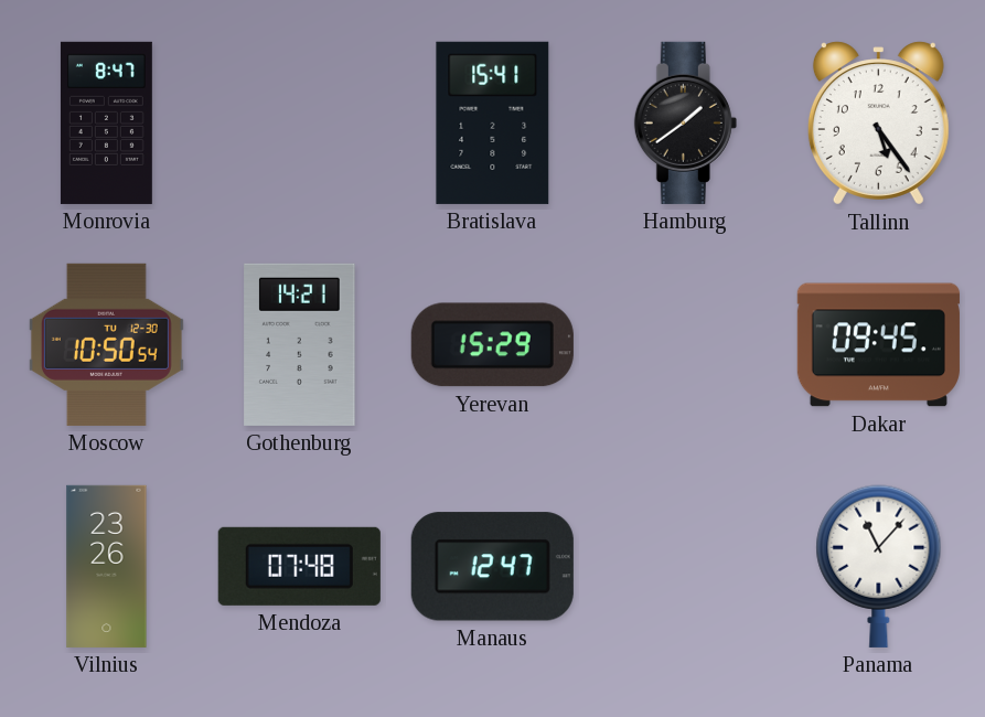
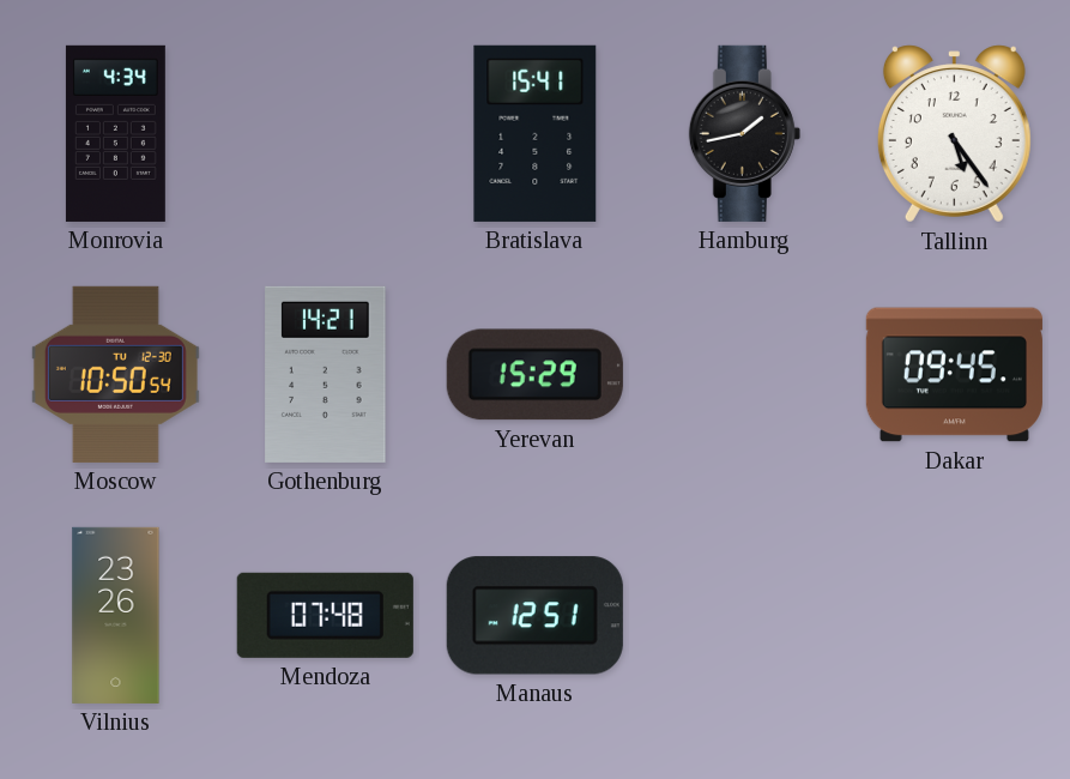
Monrovia: 8:47 -> 4:34 (115, 133)
Hamburg: 1:39 -> 1:43 (744, 133)
Manaus: 12:47 -> 12:51 (534, 616)
Panama: 11:07 -> none (879, 566)
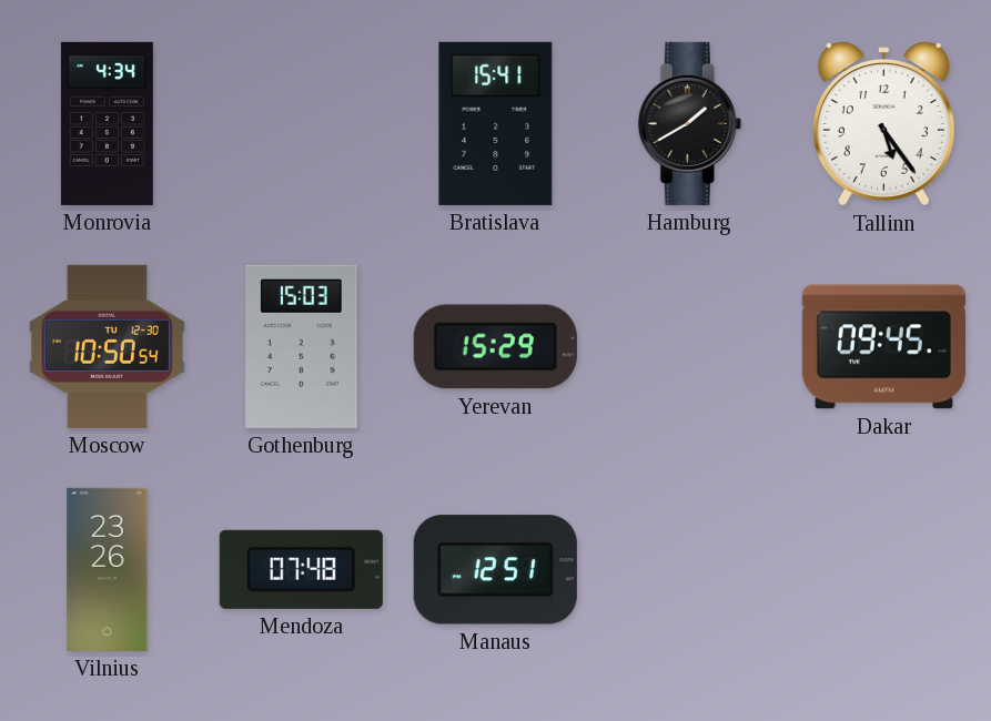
Hamburg: 1:43 -> 1:40 (689, 123)
Gothenburg: 14:21 -> 15:03 (302, 346)
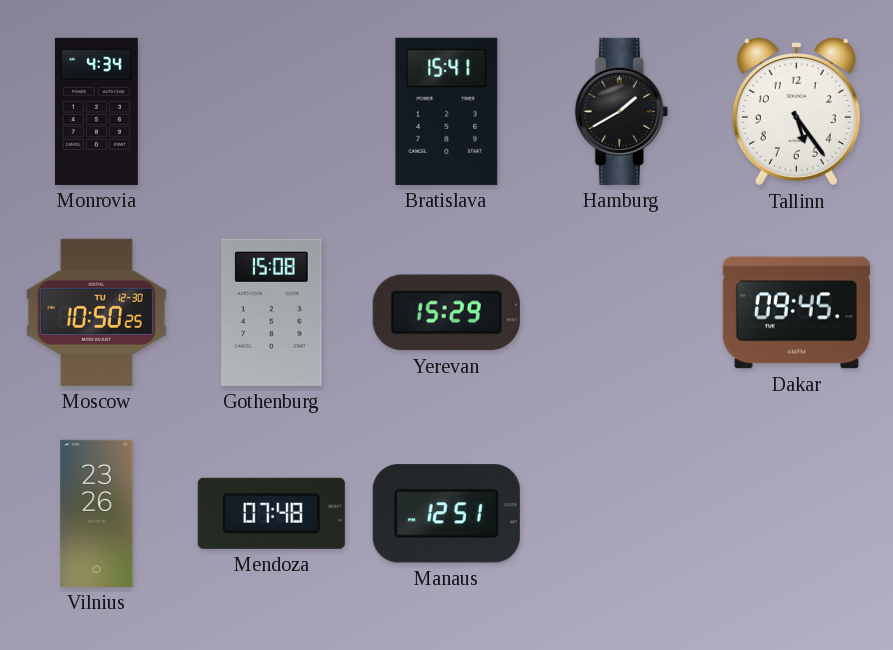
Moscow: 10:50:54 -> 10:50:25 (96, 312)
Gothenburg: 15:03 -> 15:08 (272, 312)
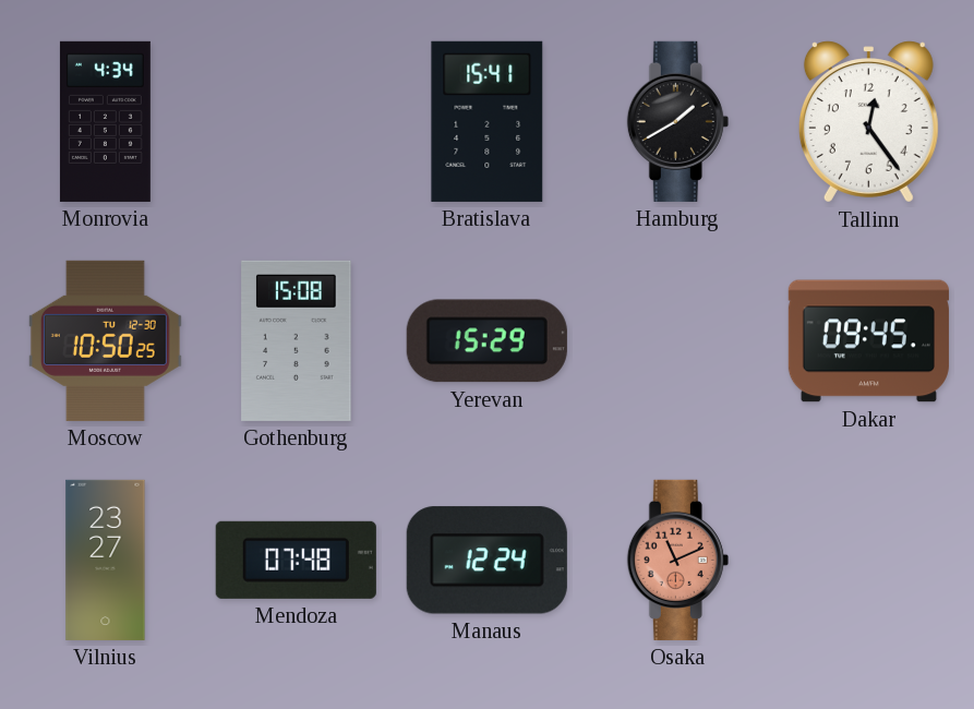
Tallinn: 5:24 -> 12:24 (868, 122)
Vilnius: 23:26 -> 23:27 (106, 560)
Manaus: 12:51 -> 12:24 (486, 561)
Osaka: none -> 11:11 (677, 560)
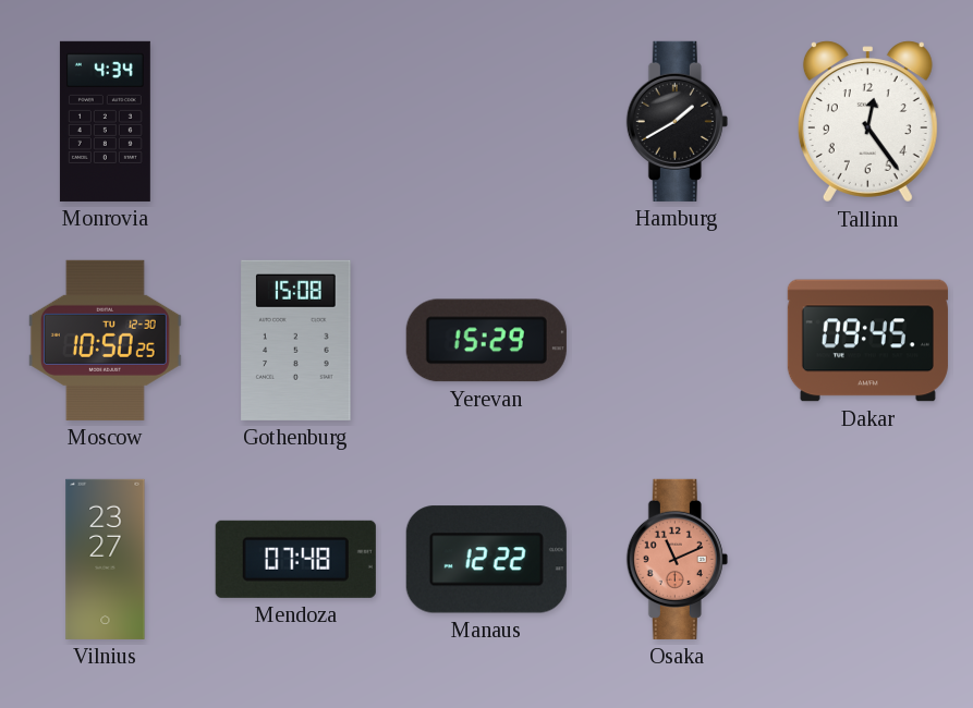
Bratislava: 15:41 -> none (488, 121)
Manaus: 12:24 -> 12:22 (486, 560)
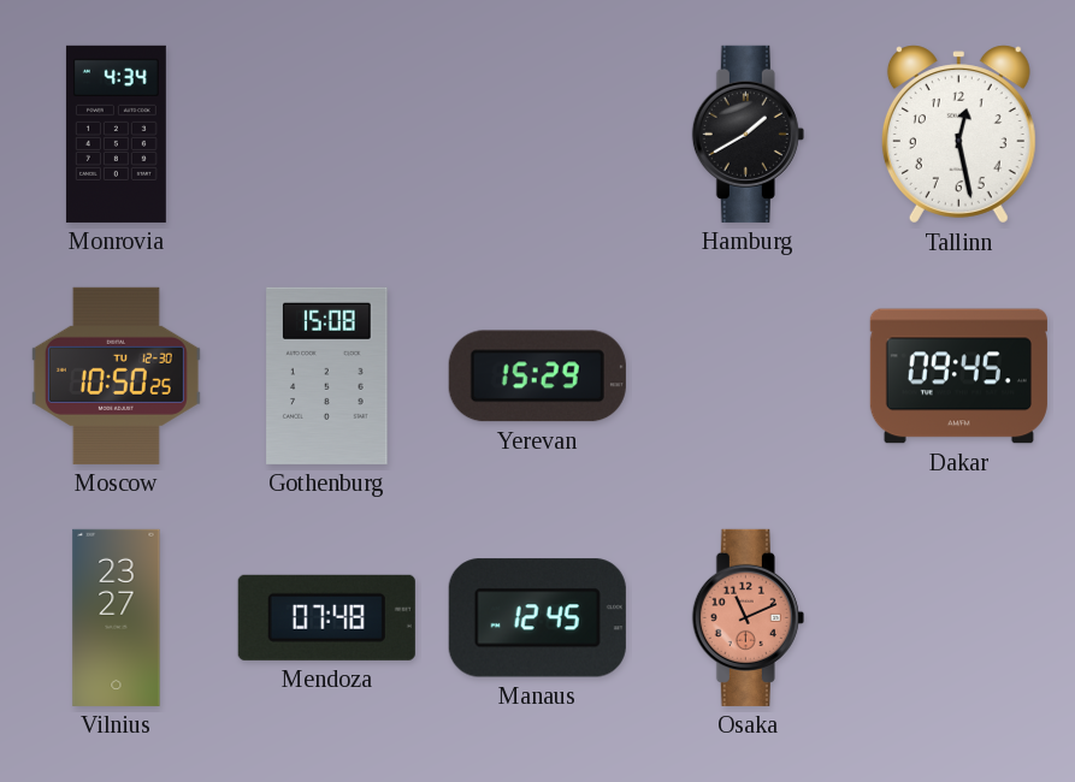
Tallinn: 12:24 -> 12:28 (958, 135)
Manaus: 12:22 -> 12:45 (537, 618)
